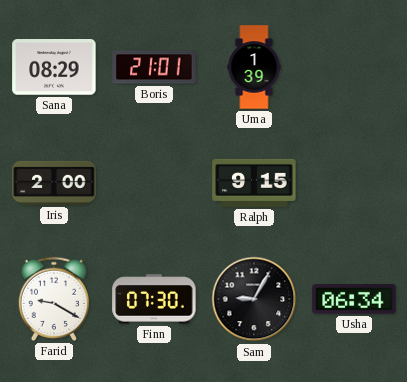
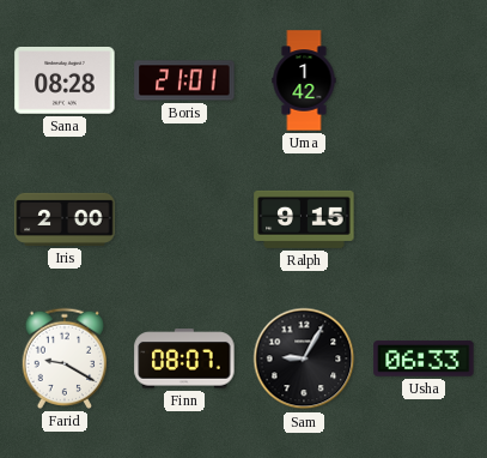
Sana: 08:29 -> 08:28 (65, 80)
Uma: 1:39 -> 1:42 (304, 80)
Finn: 07:30 -> 08:07 (184, 358)
Usha: 06:34 -> 06:33 (424, 358)
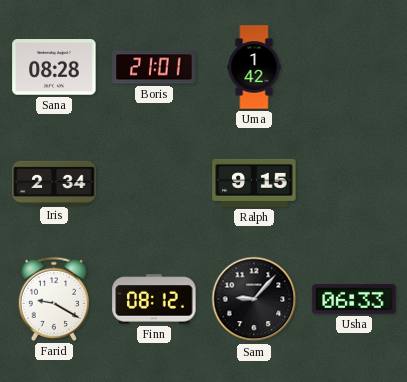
Iris: 2:00 -> 2:34 (54, 183)
Finn: 08:07 -> 08:12 (154, 299)
Sam: 9:05 -> 9:07 (254, 299)
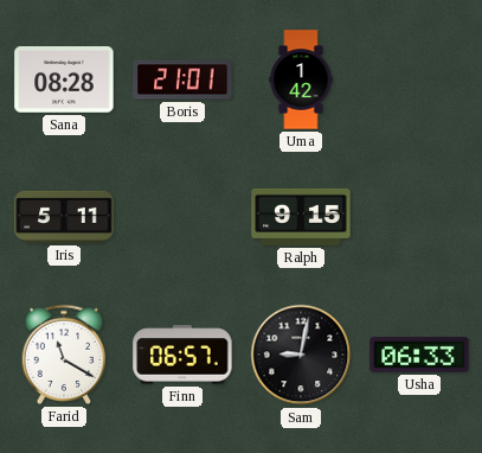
Iris: 2:34 -> 5:11 (64, 217)
Farid: 9:20 -> 11:20 (64, 355)
Finn: 08:12 -> 06:57 (182, 355)
Sam: 9:07 -> 9:02 (301, 355)
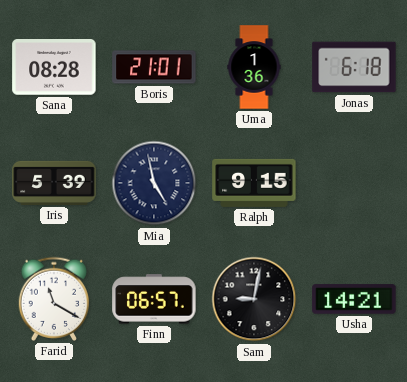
Uma: 1:42 -> 1:36 (254, 67)
Jonas: none -> 6:18 (354, 67)
Iris: 5:11 -> 5:39 (54, 183)
Mia: none -> 4:58 (154, 183)
Usha: 06:33 -> 14:21 (354, 299)
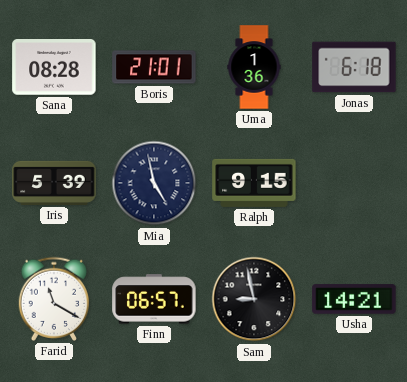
Sam: 9:02 -> 8:58 (254, 299)
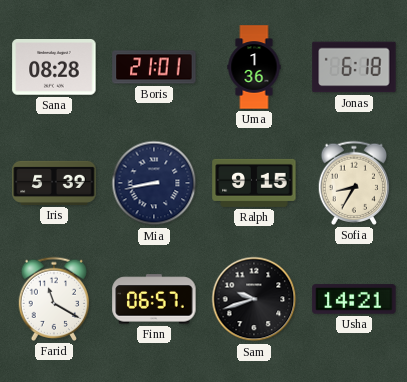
Mia: 4:58 -> 8:43 (154, 183)
Sofia: none -> 8:35 (354, 183)
Sam: 8:58 -> 9:42 (254, 299)
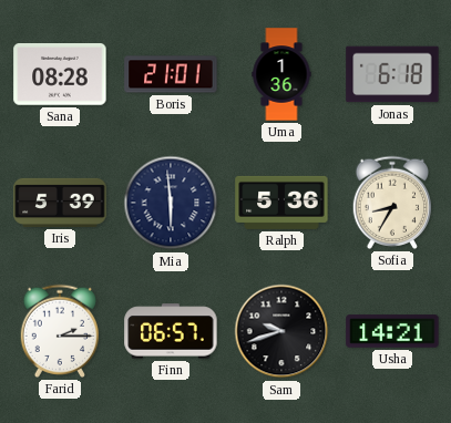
Mia: 8:43 -> 5:59 (171, 203)
Ralph: 9:15 -> 5:36 (281, 203)
Farid: 11:20 -> 2:15 (60, 331)
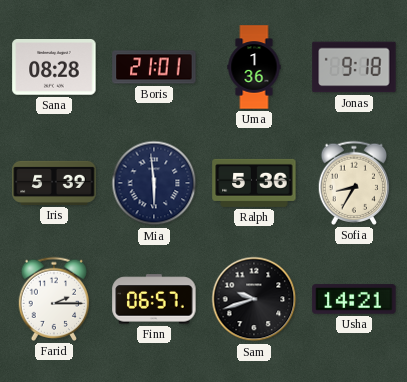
Jonas: 6:18 -> 9:18 (354, 67)
